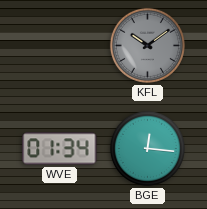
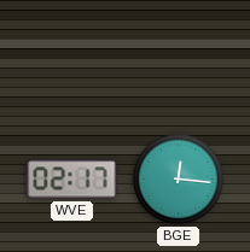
KFL: 10:09 -> none (147, 45)
WVE: 01:34 -> 02:17 (72, 180)
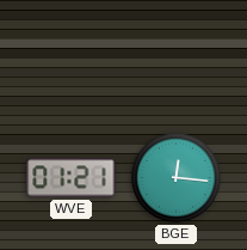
WVE: 02:17 -> 01:21 (72, 178)
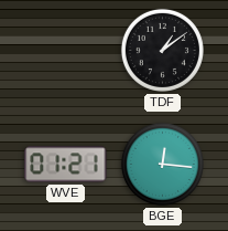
TDF: none -> 1:09 (162, 50)
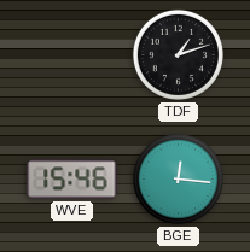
TDF: 1:09 -> 1:12 (178, 54)
WVE: 01:21 -> 15:46 (72, 180)
